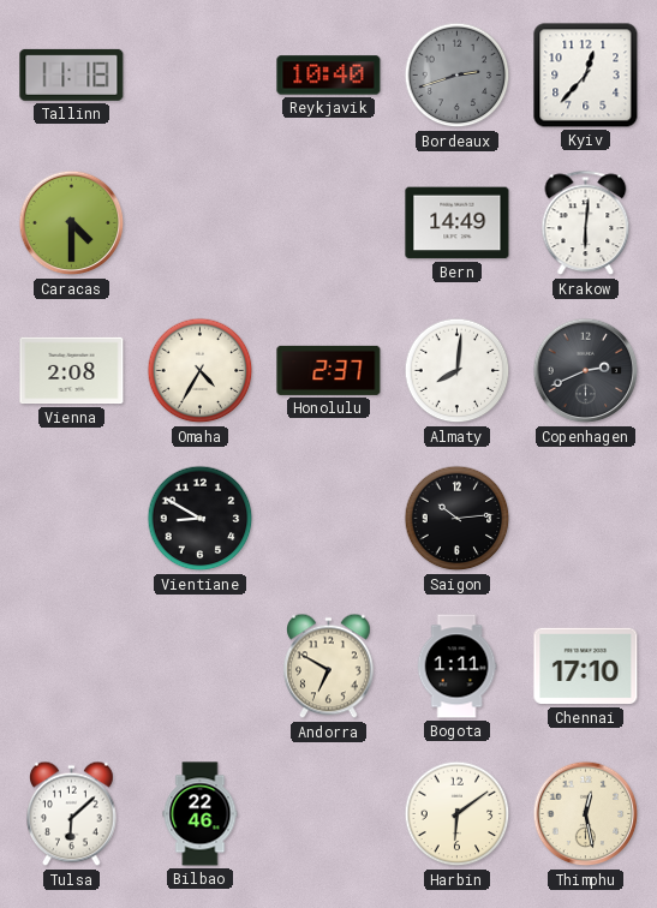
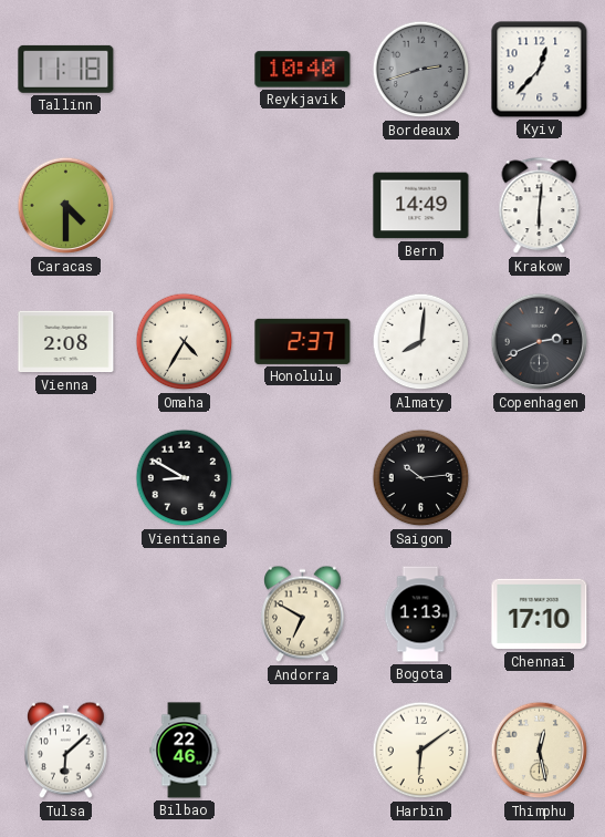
Bogota: 1:11 -> 1:13 (420, 614)
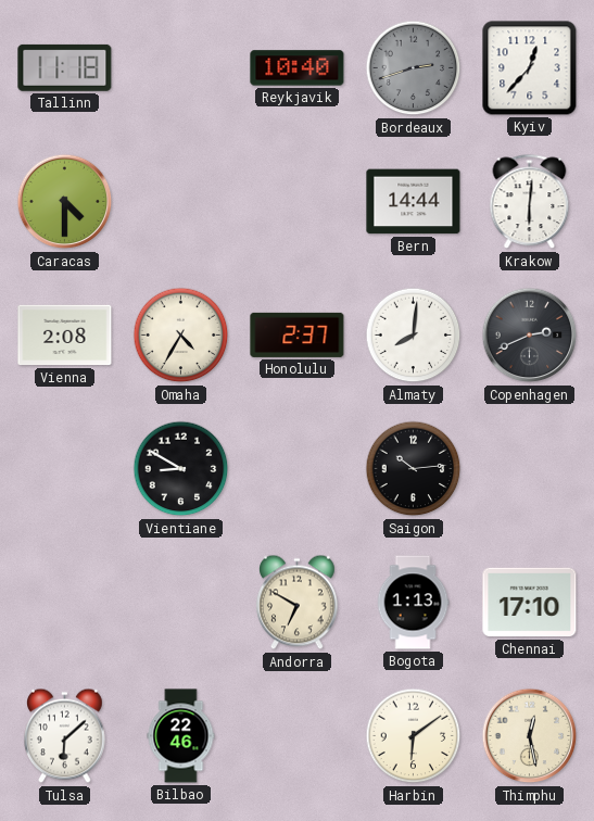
Bern: 14:49 -> 14:44 (414, 202)
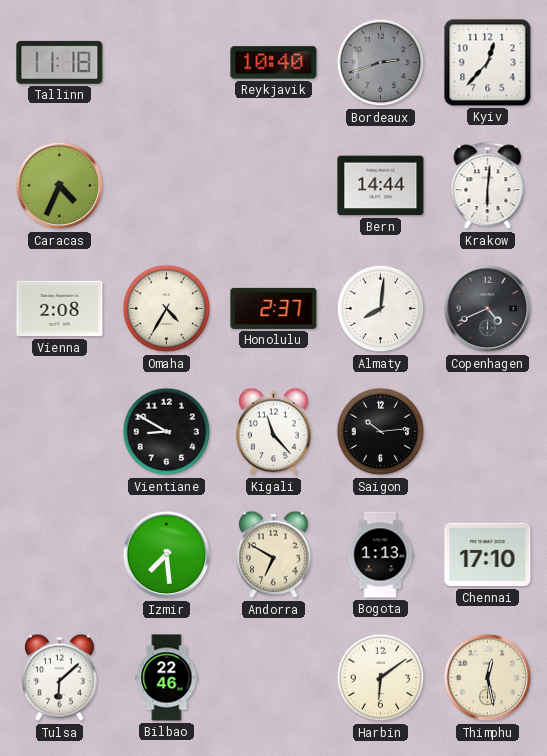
Caracas: 4:30 -> 4:34 (60, 186)
Copenhagen: 2:41 -> 4:41 (488, 309)
Kigali: none -> 11:23 (274, 432)
Izmir: none -> 7:29 (167, 555)
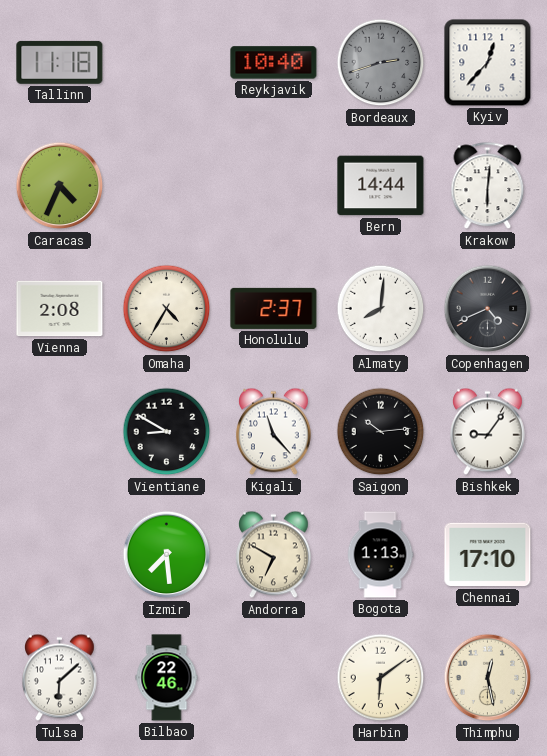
Bishkek: none -> 9:06 (488, 432)
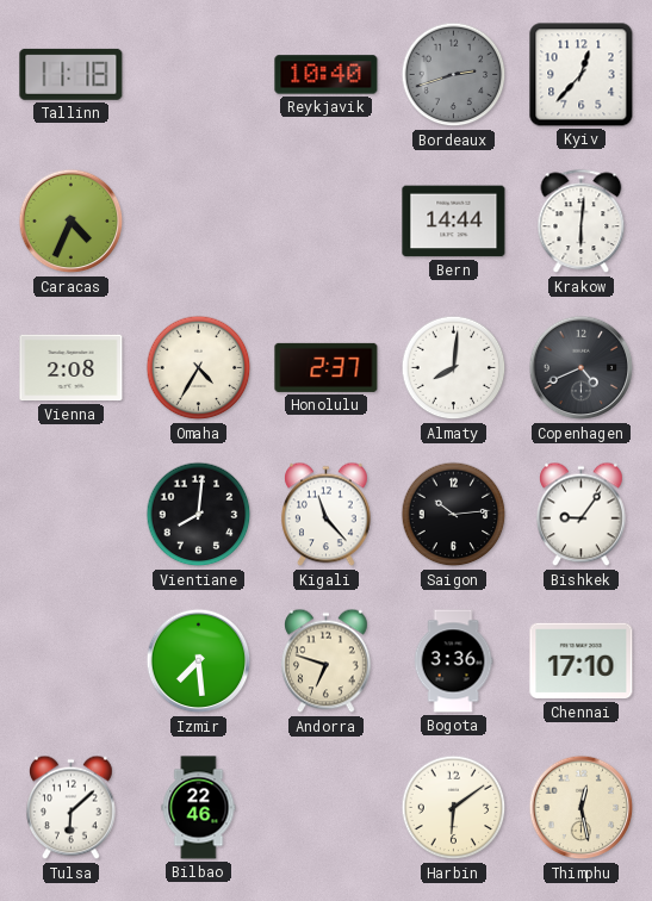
Vientiane: 8:50 -> 8:01 (199, 515)
Andorra: 6:50 -> 6:48 (327, 661)
Bogota: 1:13 -> 3:36 (453, 661)
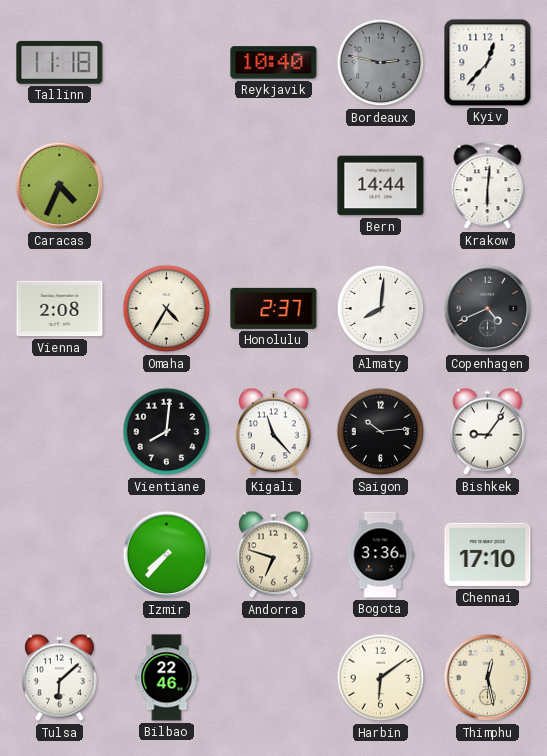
Bordeaux: 2:42 -> 2:47 (381, 63)
Izmir: 7:29 -> 7:37 (167, 555)
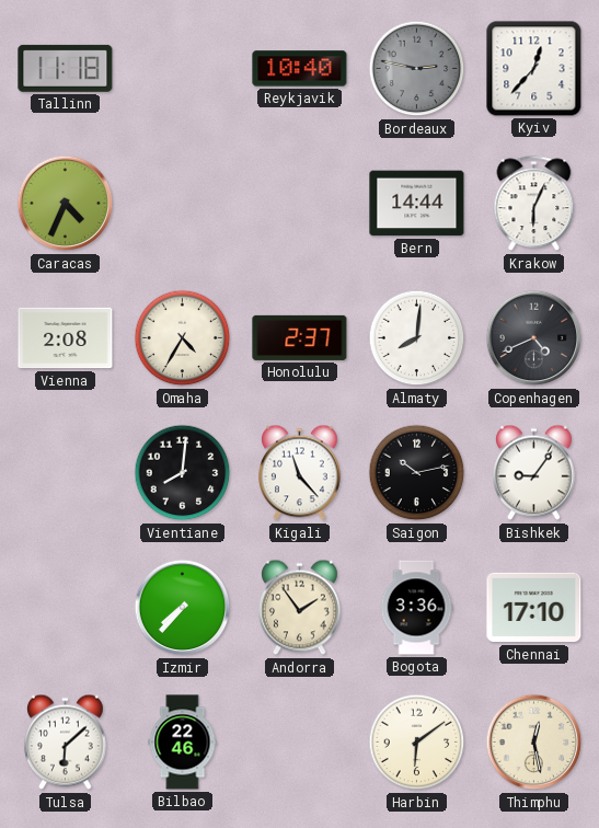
Krakow: 6:01 -> 6:04 (534, 204)
Saigon: 10:14 -> 10:13 (417, 473)
Andorra: 6:48 -> 1:54 (300, 608)
